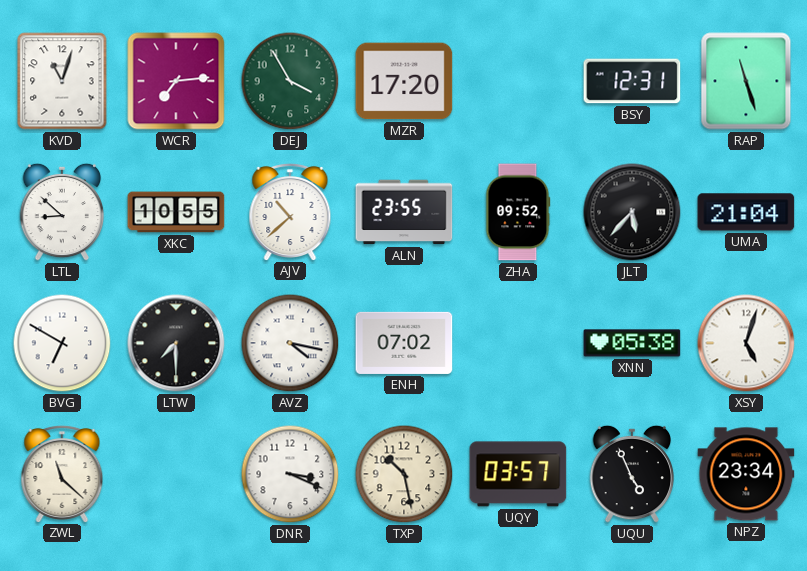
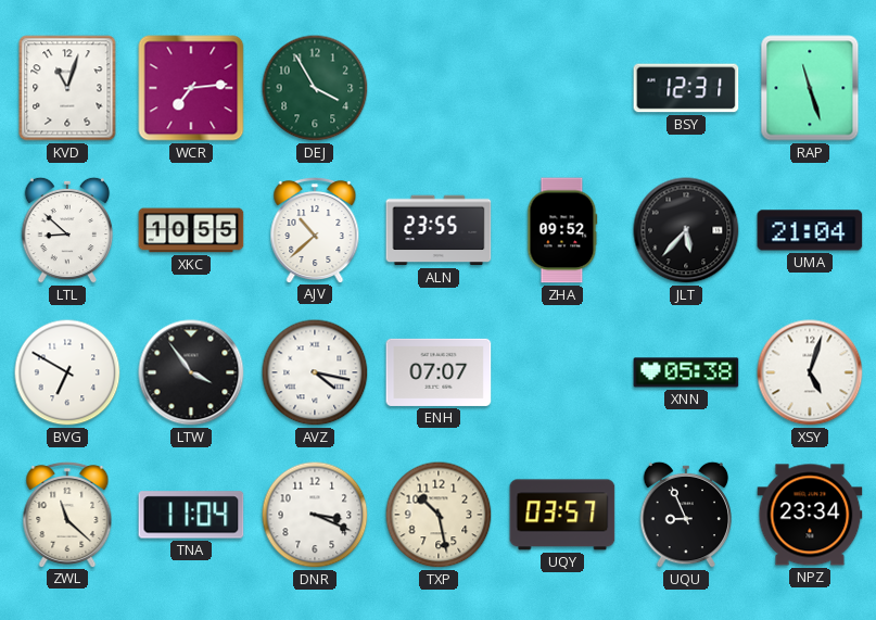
MZR: 17:20 -> none (404, 81)
LTW: 7:30 -> 3:54 (191, 372)
ENH: 07:02 -> 07:07 (439, 372)
TNA: none -> 11:04 (191, 515)
UQU: 4:56 -> 8:56 (686, 515)
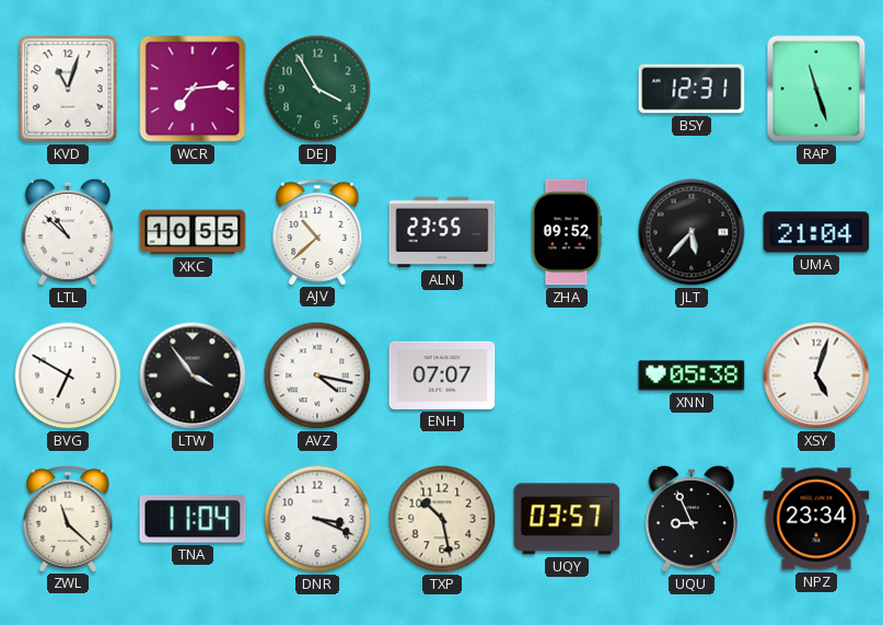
LTL: 8:52 -> 10:52 (68, 232)
